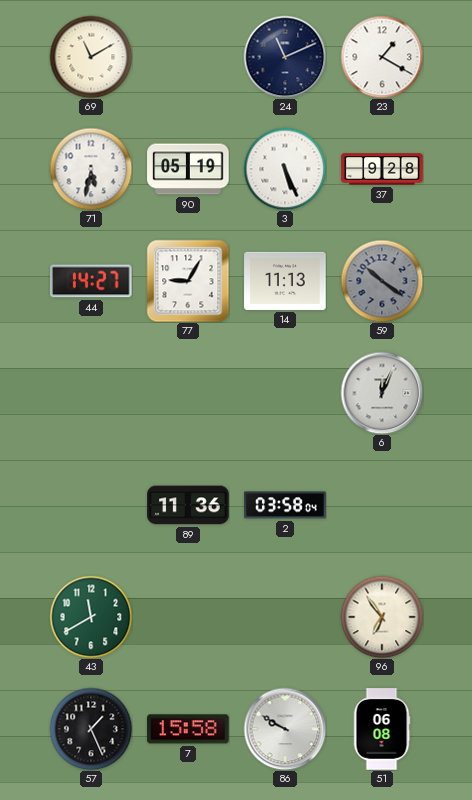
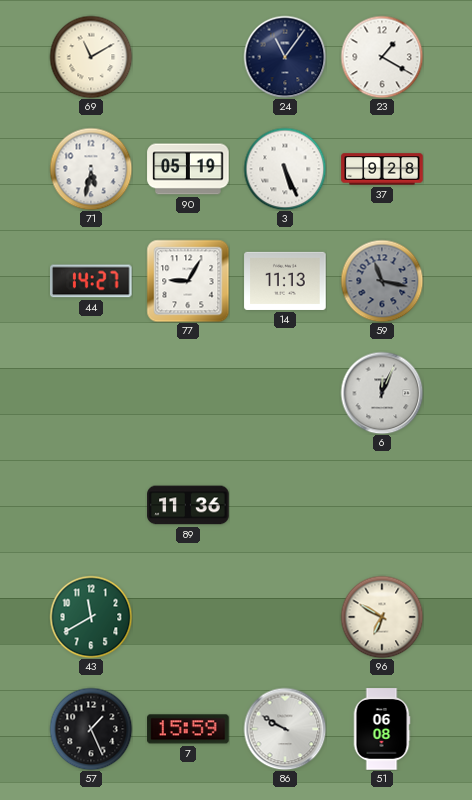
24: 11:11 -> 11:06 (285, 57)
59: 10:21 -> 11:17 (382, 281)
2: 03:58 -> none (285, 505)
96: 6:54 -> 6:50 (382, 617)
7: 15:58 -> 15:59 (188, 729)
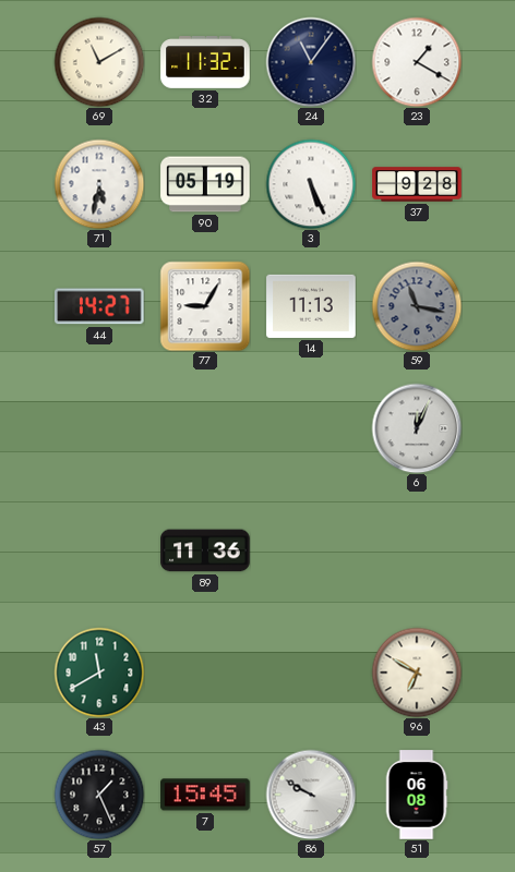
32: none -> 11:32 (205, 63)
7: 15:59 -> 15:45 (205, 795)
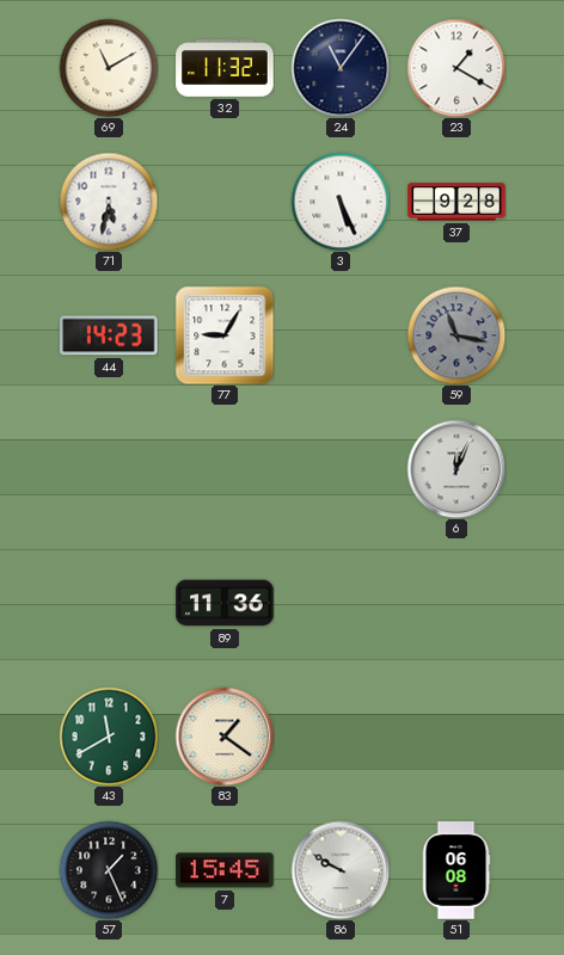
90: 05:19 -> none (205, 184)
44: 14:27 -> 14:23 (109, 335)
14: 11:13 -> none (311, 306)
83: none -> 1:21 (225, 737)
96: 6:50 -> none (417, 673)
